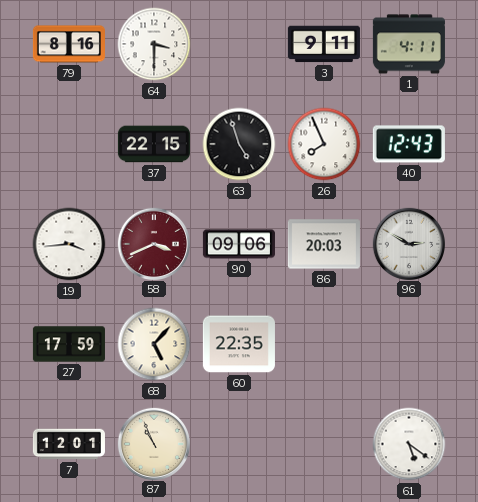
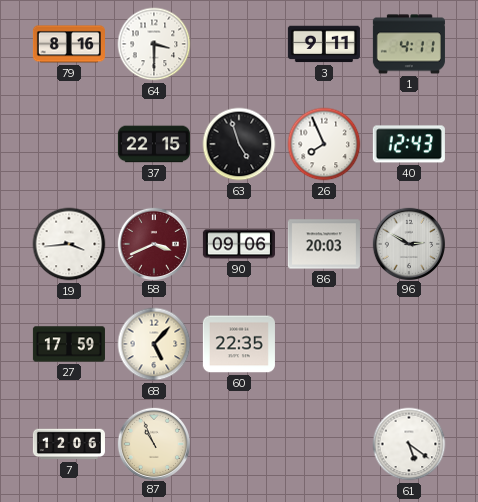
7: 12:01 -> 12:06 (69, 444)
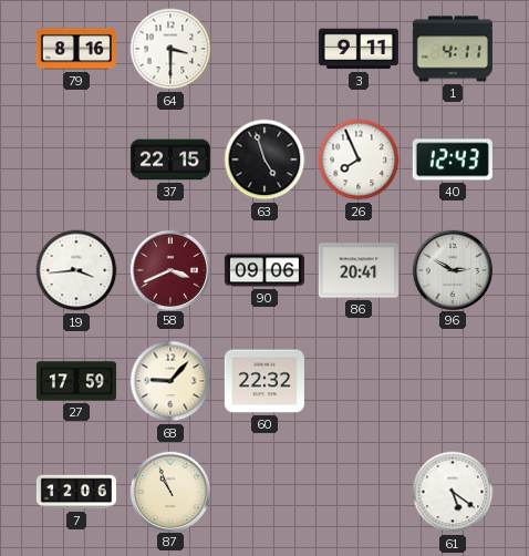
86: 20:03 -> 20:41 (359, 270)
68: 5:07 -> 9:07 (170, 381)
60: 22:35 -> 22:32 (264, 381)
